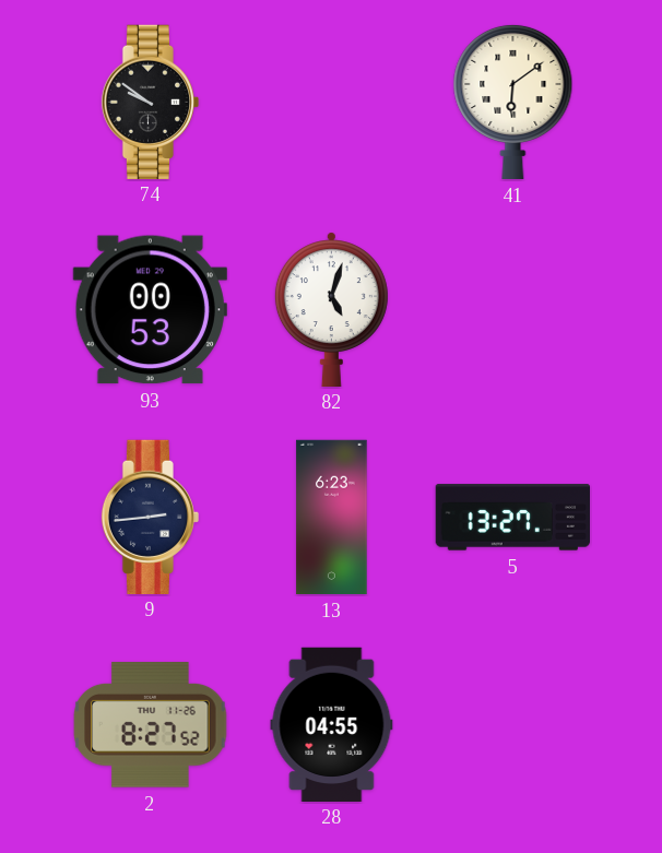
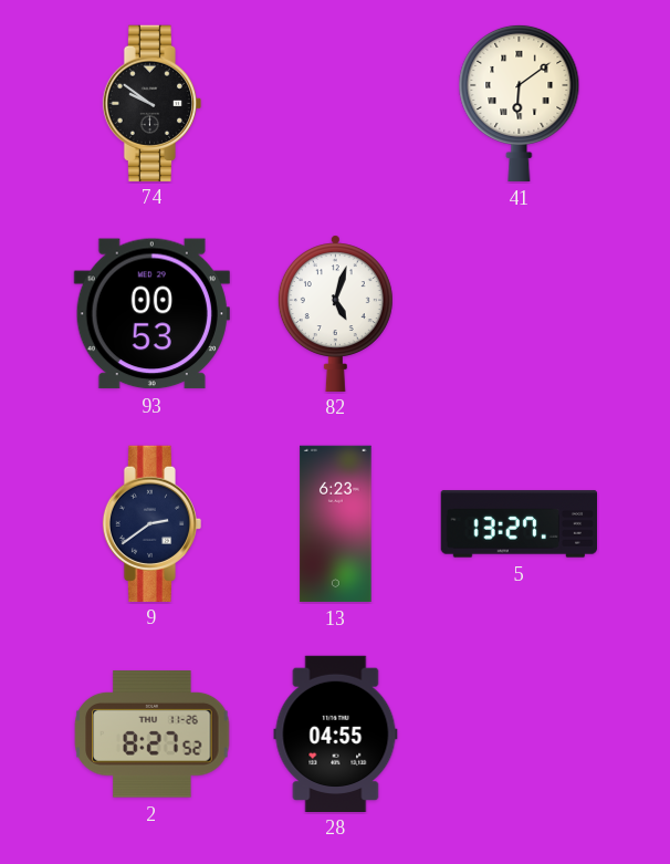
9: 2:44 -> 2:39 (153, 523)
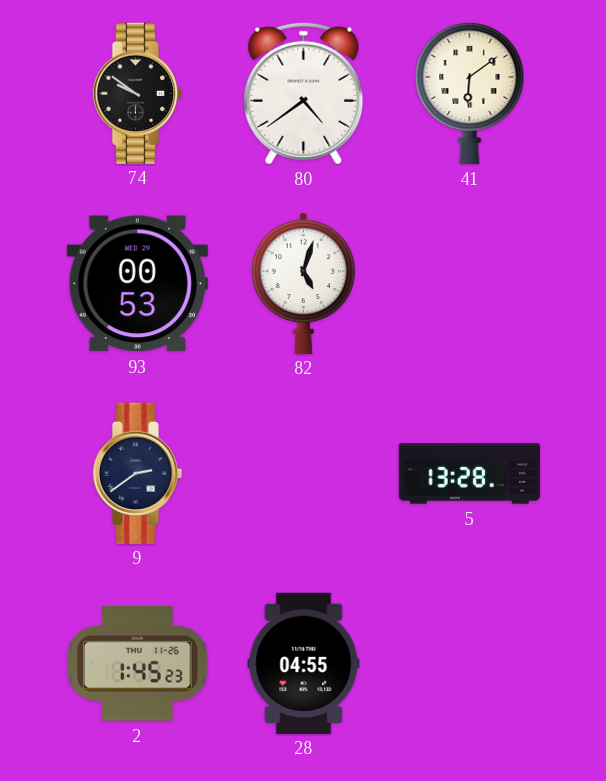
80: none -> 4:39 (304, 93)
13: 6:23 -> none (336, 524)
5: 13:27 -> 13:28 (469, 474)
2: 8:27 -> 1:45 (138, 664)
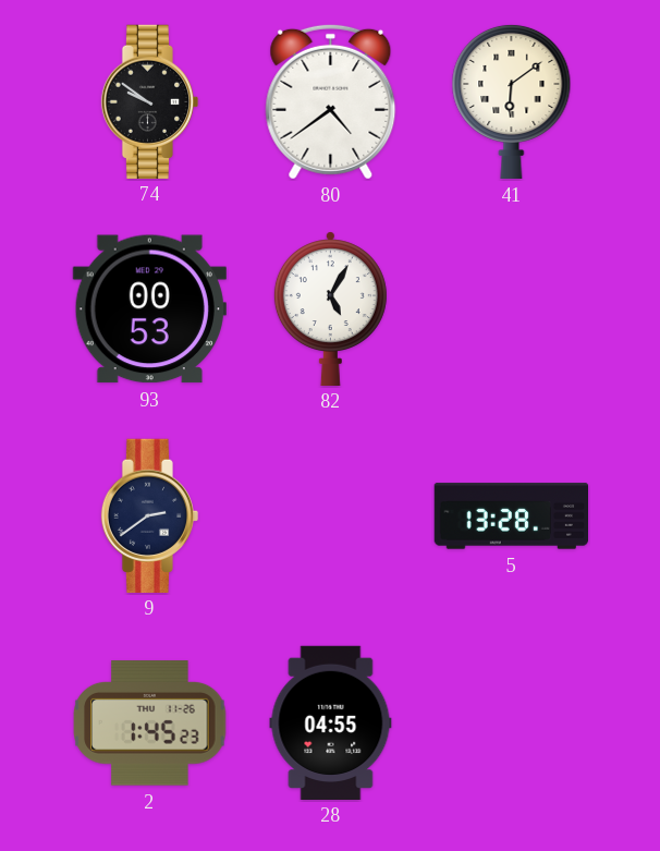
82: 5:03 -> 5:05 (330, 308)
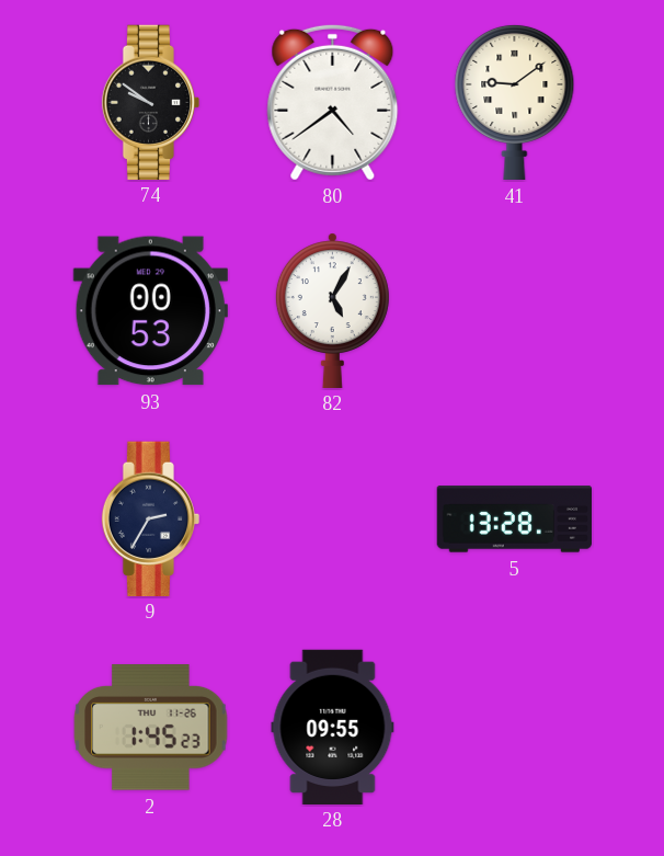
41: 6:09 -> 9:09 (515, 102)
9: 2:39 -> 2:35 (151, 518)
28: 04:55 -> 09:55 (333, 727)
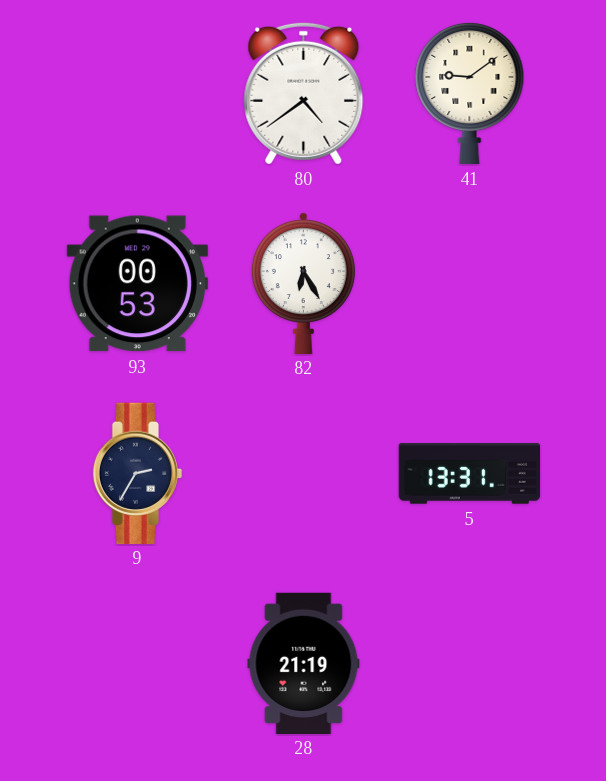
74: 9:51 -> none (151, 102)
82: 5:05 -> 6:25 (303, 283)
5: 13:28 -> 13:31 (469, 474)
2: 1:45 -> none (151, 728)
28: 09:55 -> 21:19 (304, 663)
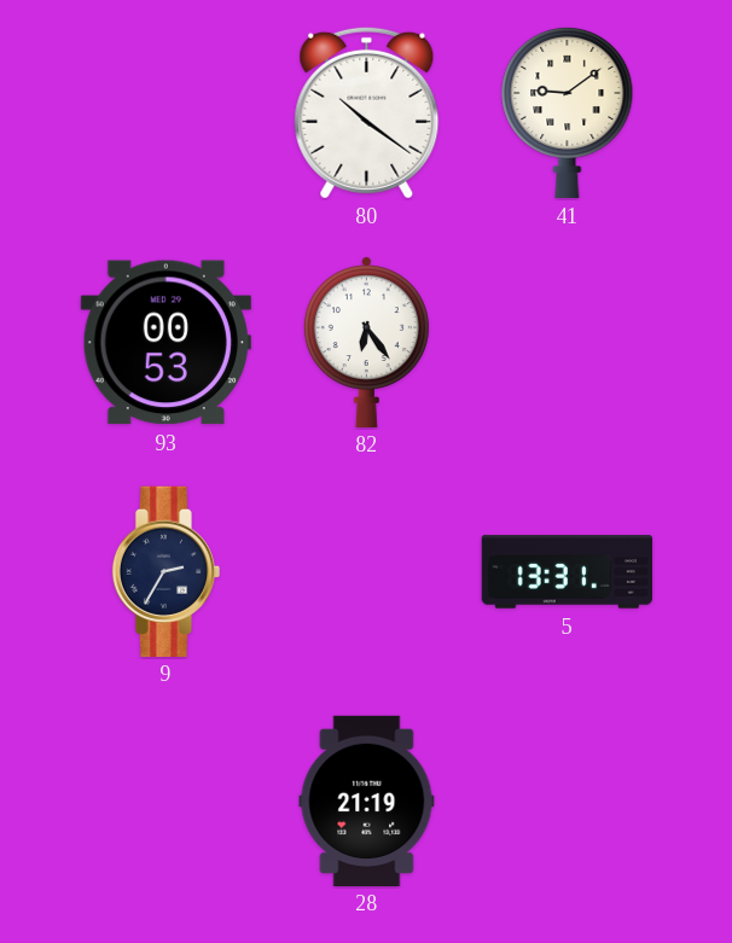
80: 4:39 -> 10:21 (367, 112)
82: 6:25 -> 6:24 (366, 342)
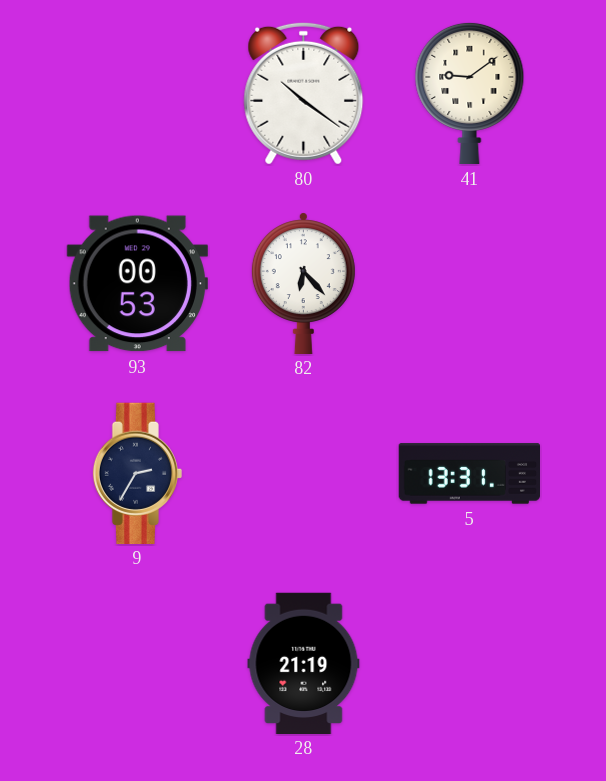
82: 6:24 -> 6:23 (303, 283)
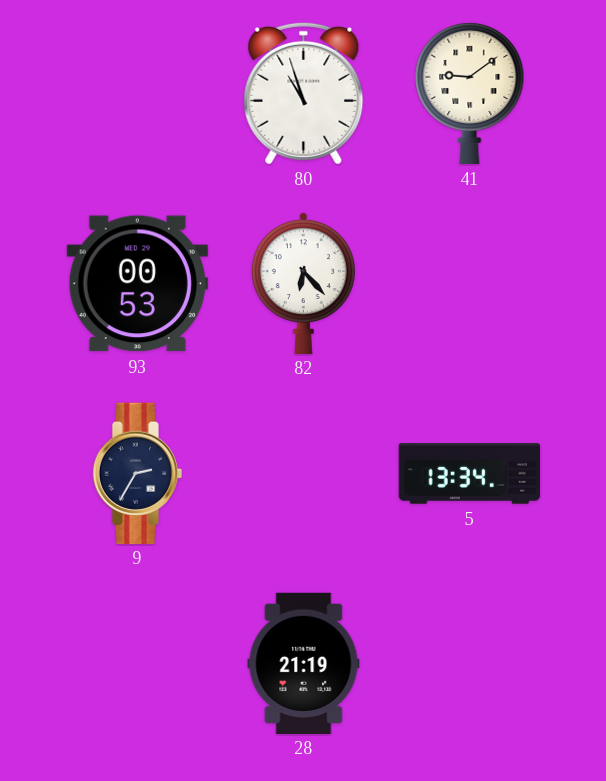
80: 10:21 -> 10:57 (304, 93)
5: 13:31 -> 13:34 (469, 474)
